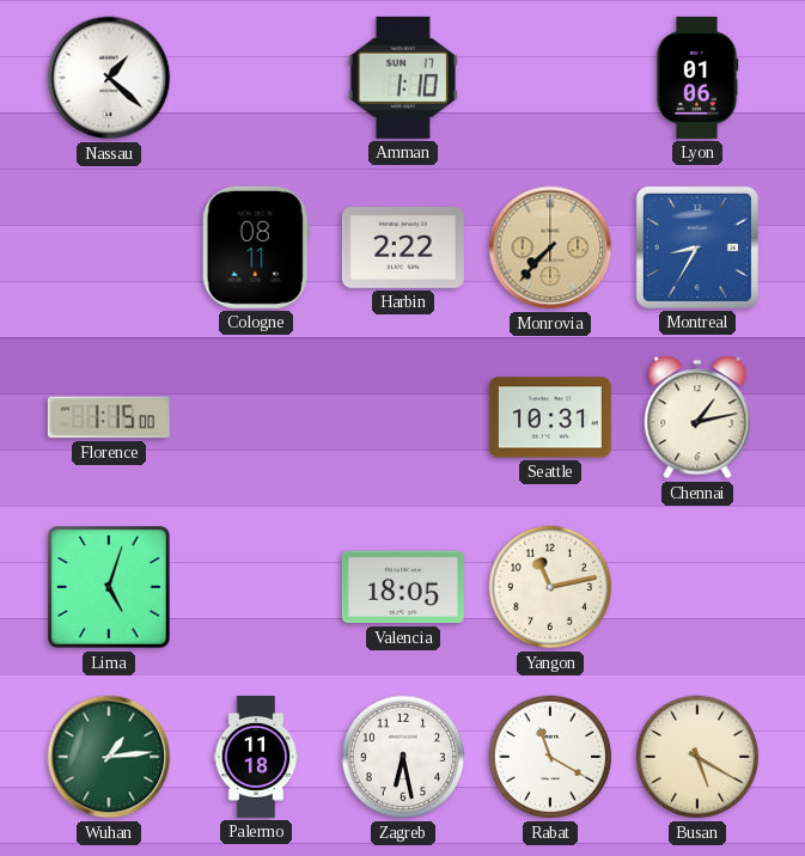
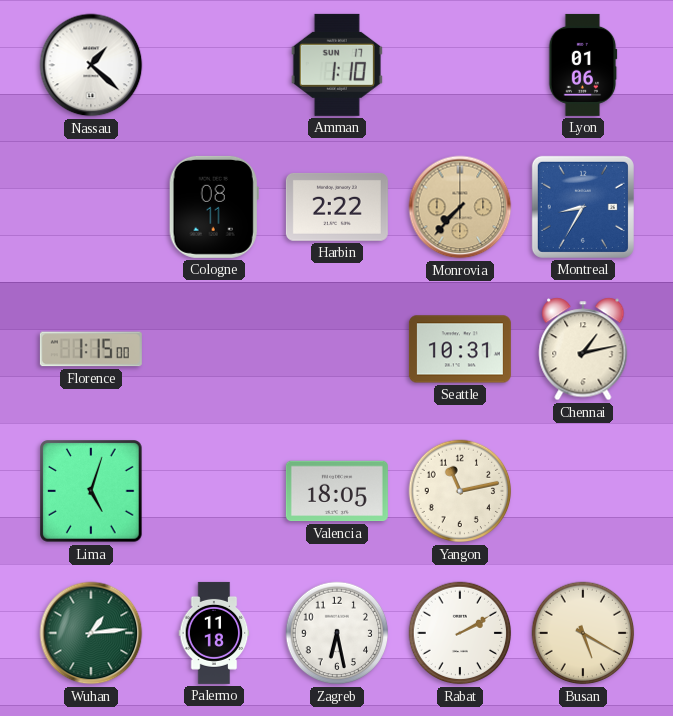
Rabat: 11:20 -> 2:10 (460, 633)
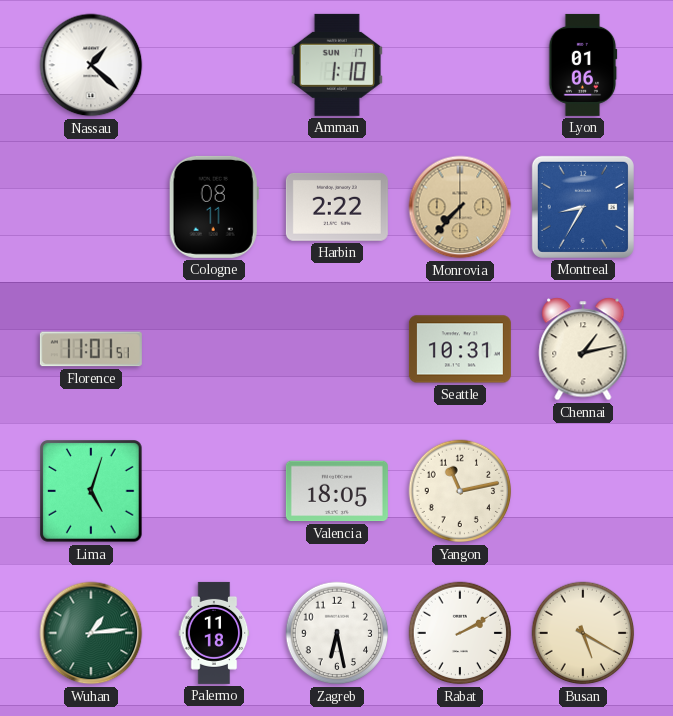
Florence: 1:15 -> 11:01 (91, 349)
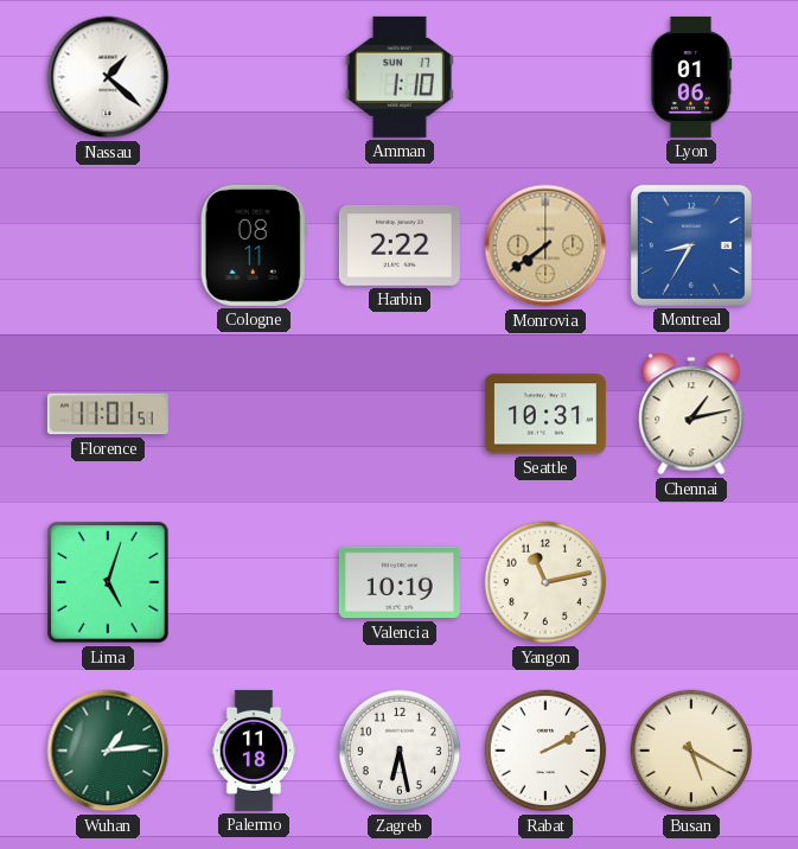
Monrovia: 7:37 -> 7:39 (545, 245)
Valencia: 18:05 -> 10:19 (400, 582)
